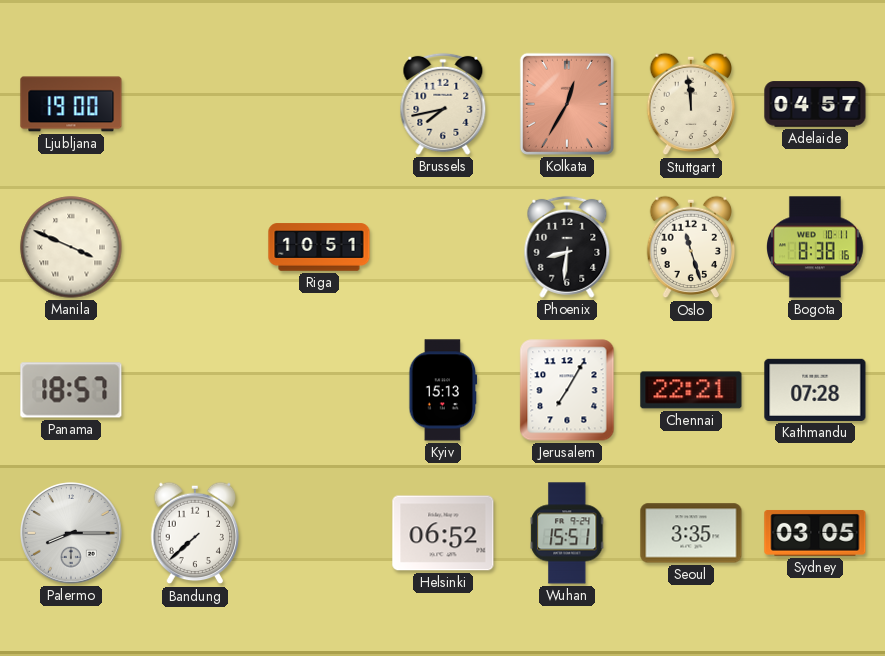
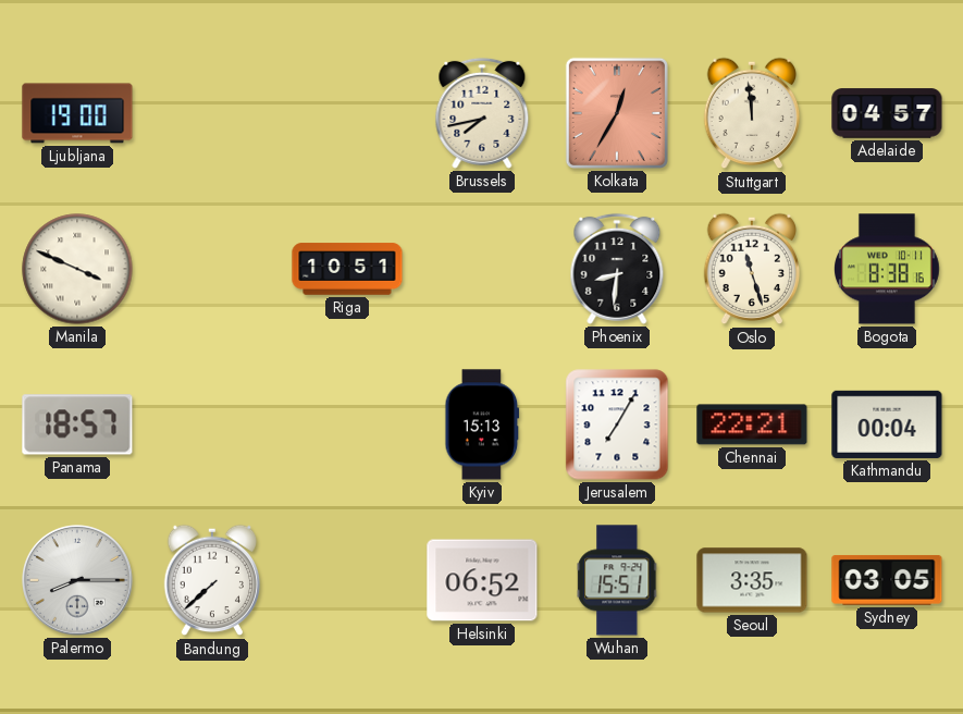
Kathmandu: 07:28 -> 00:04 (887, 424)
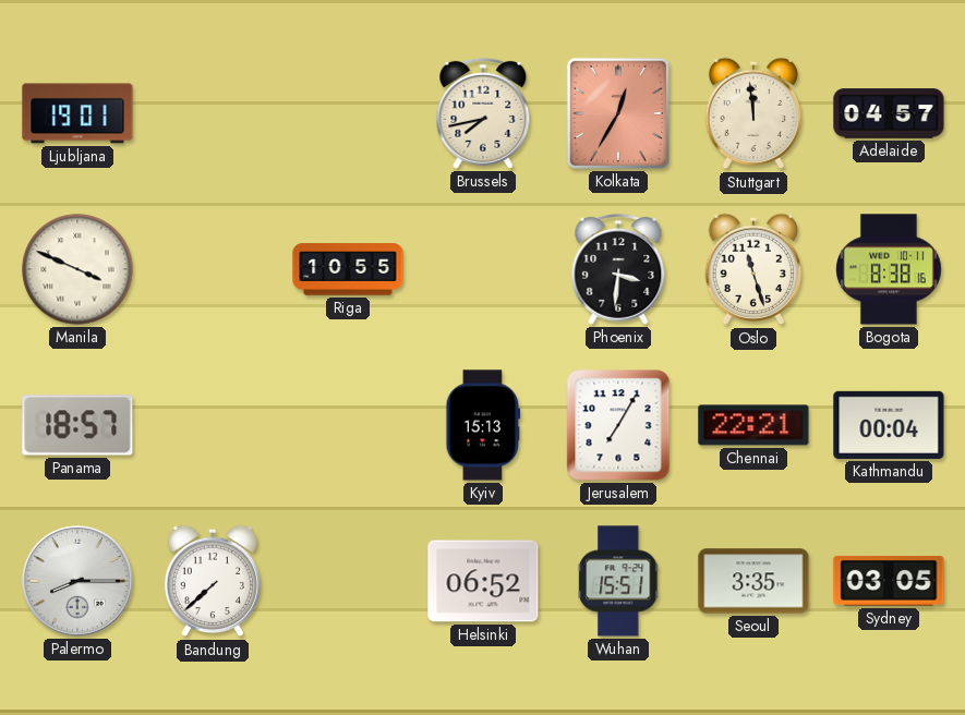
Ljubljana: 19:00 -> 19:01 (77, 113)
Riga: 10:51 -> 10:55 (348, 269)
Phoenix: 8:31 -> 3:31 (618, 269)
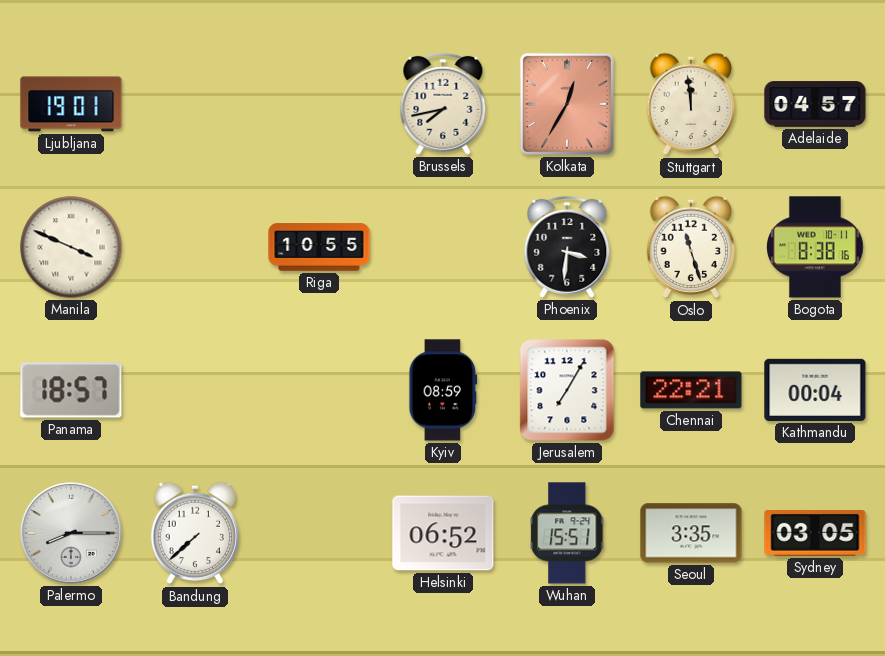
Kyiv: 15:13 -> 08:59 (443, 390)
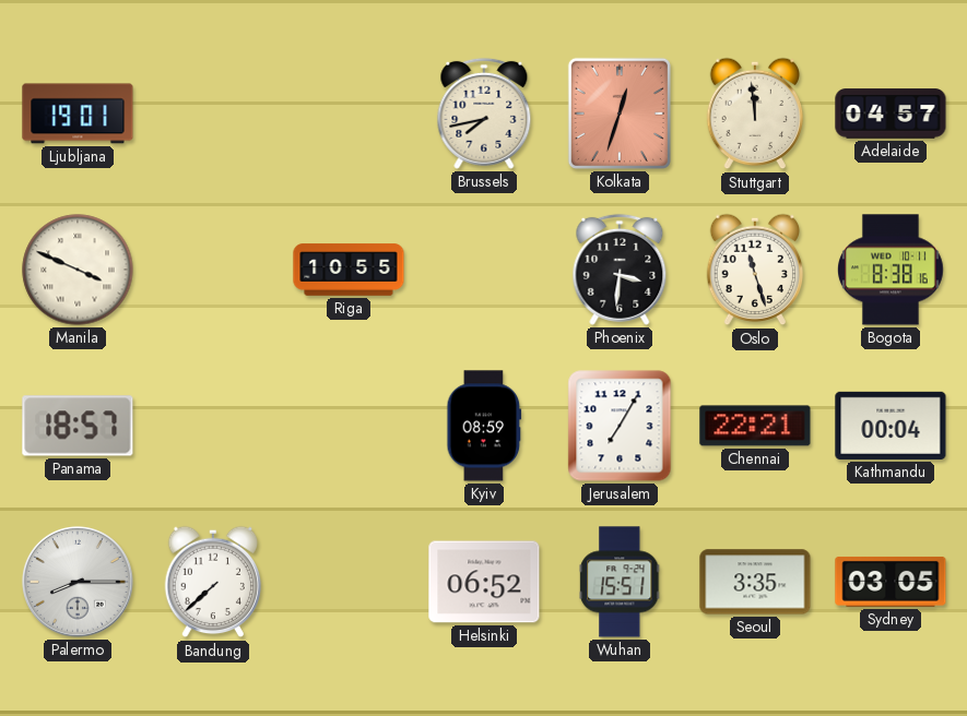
Kolkata: 12:35 -> 12:33 (620, 114)
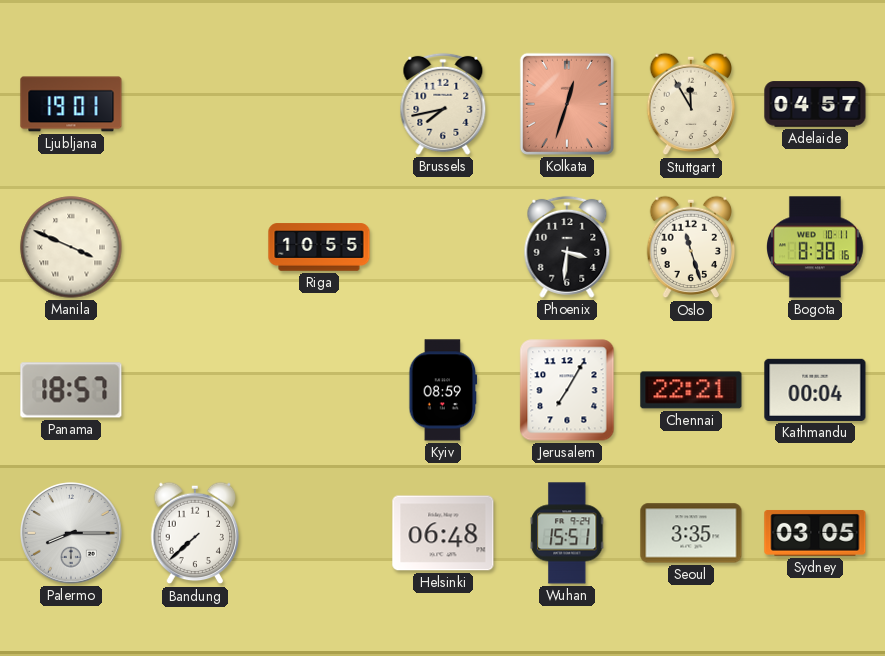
Stuttgart: 11:59 -> 11:55 (691, 104)
Helsinki: 06:52 -> 06:48 (443, 533)
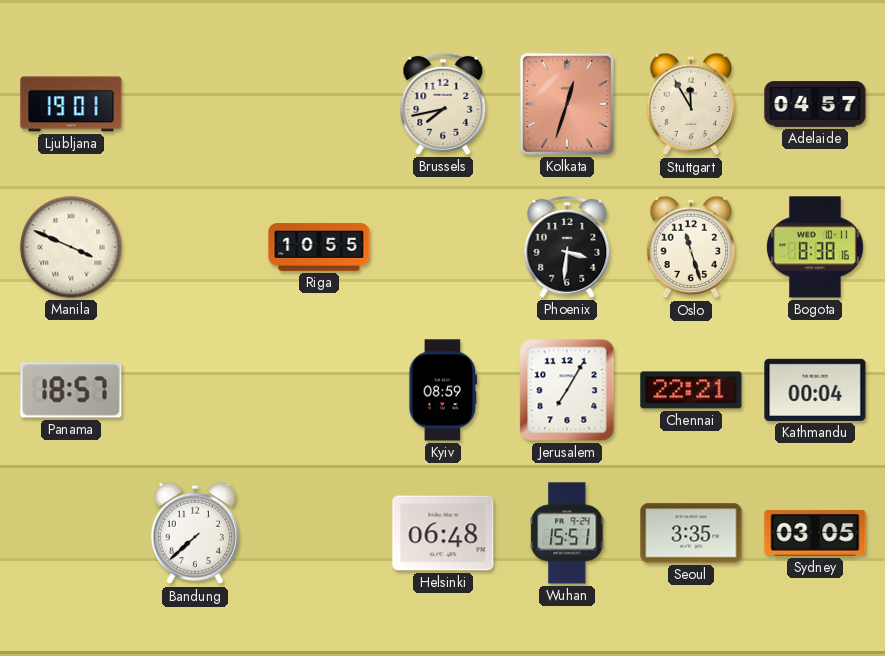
Palermo: 8:15 -> none (72, 534)
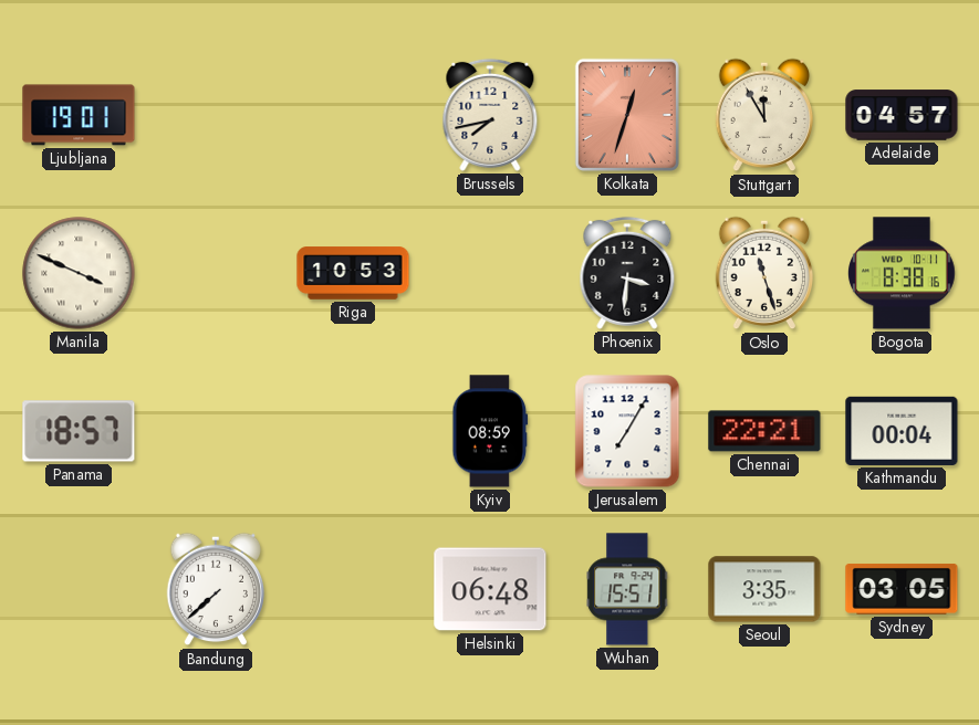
Riga: 10:55 -> 10:53 (353, 273)
